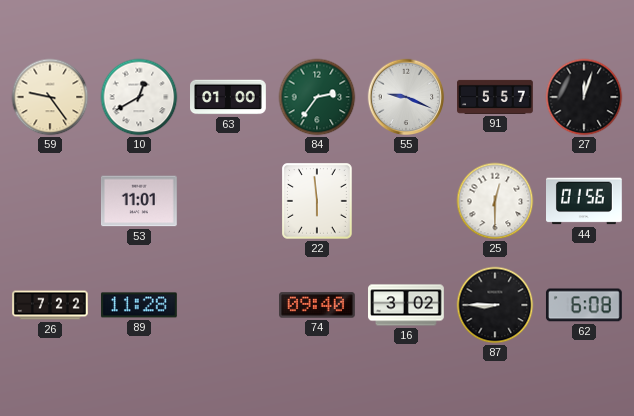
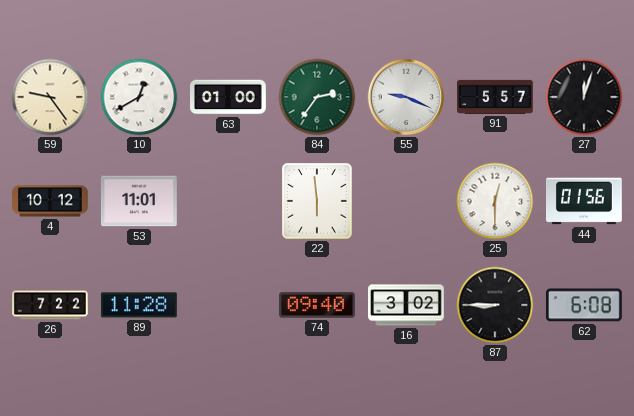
4: none -> 10:12 (50, 201)
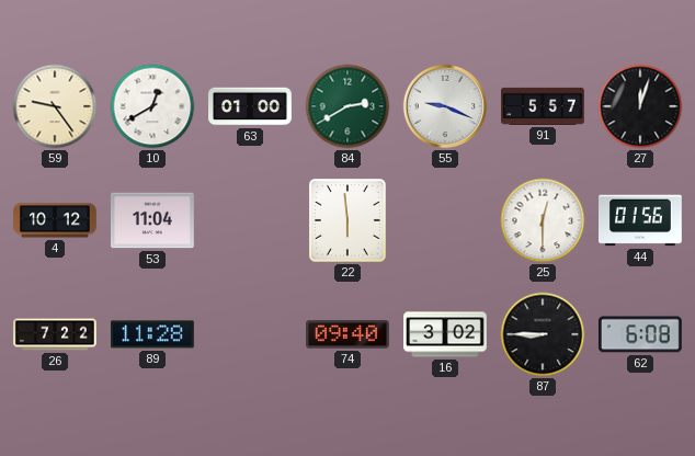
84: 2:36 -> 2:40 (347, 106)
53: 11:01 -> 11:04 (153, 220)
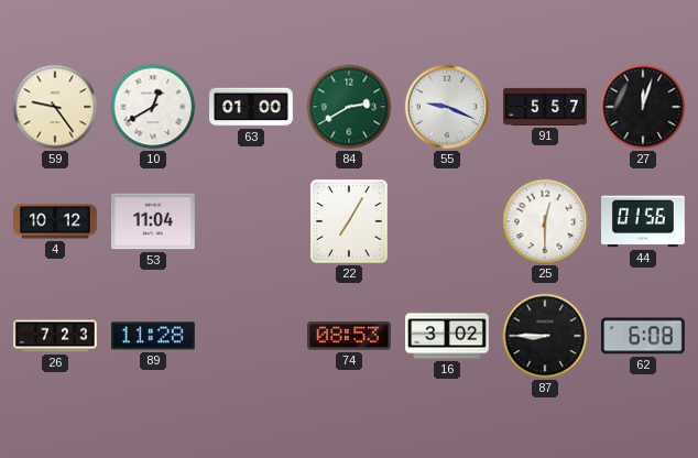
22: 5:59 -> 7:05 (350, 222)
26: 7:22 -> 7:23 (55, 336)
74: 09:40 -> 08:53 (350, 336)
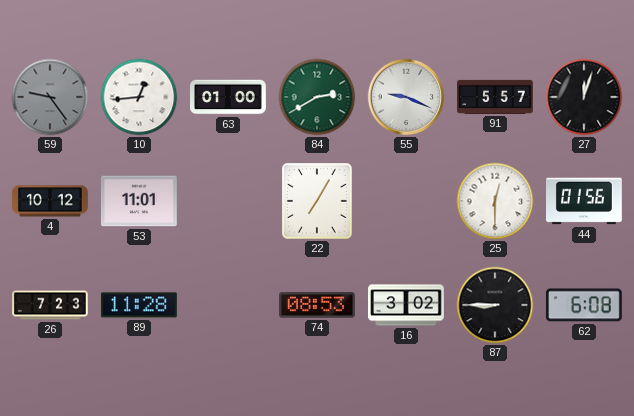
59 dial: cream -> grey (50, 97)
10: 12:40 -> 12:44 (139, 97)
53: 11:04 -> 11:01 (140, 201)
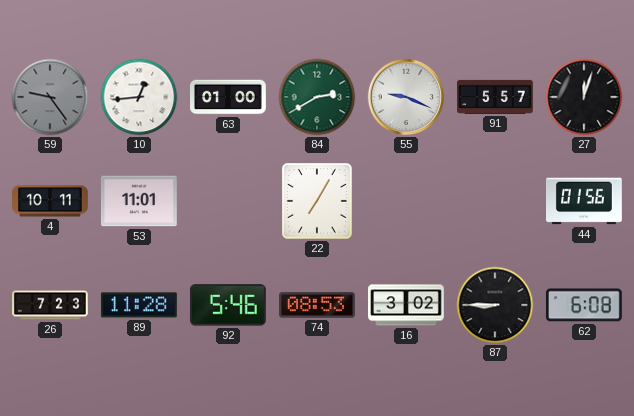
4: 10:12 -> 10:11 (50, 201)
25: 12:30 -> none (495, 201)
92: none -> 5:46 (228, 305)
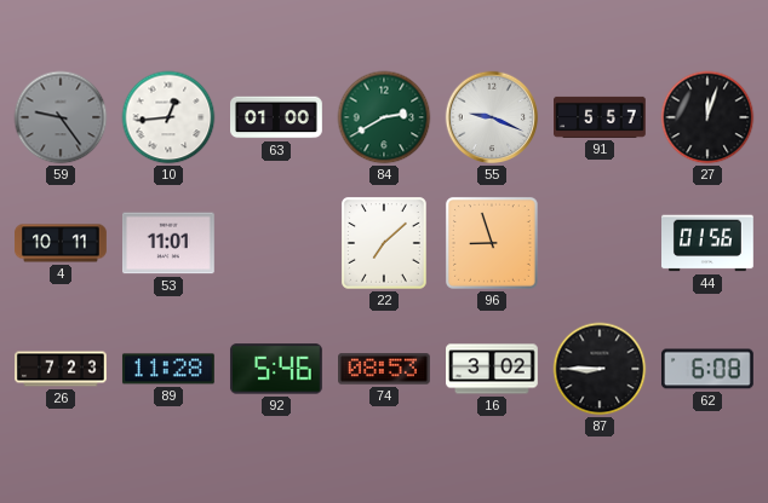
22: 7:05 -> 7:08 (385, 244)
96: none -> 8:57 (492, 243)
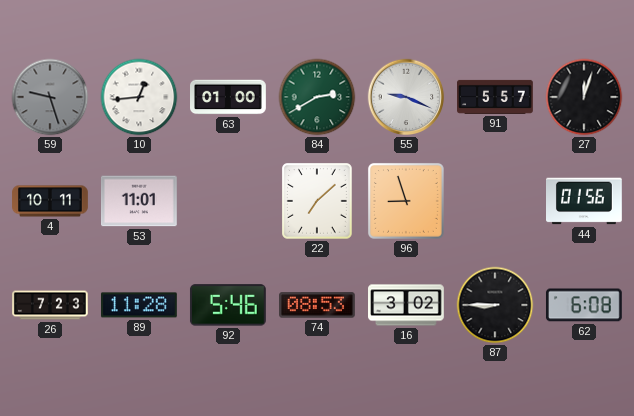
59: 9:24 -> 9:27 (50, 97)
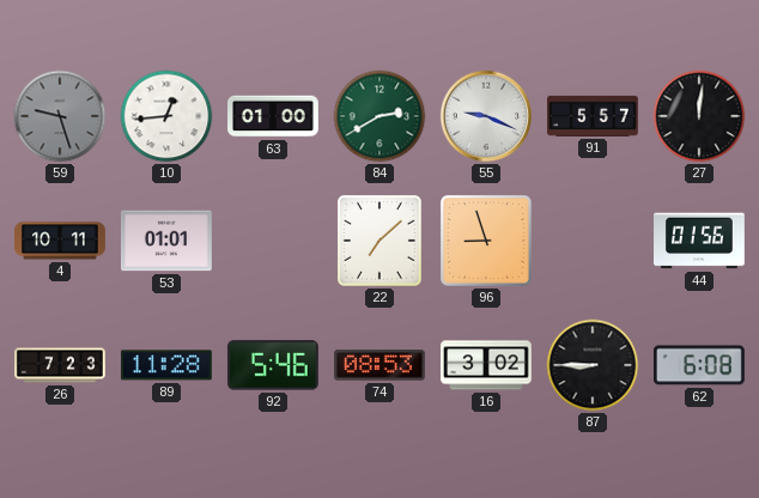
27: 12:03 -> 12:01 (699, 116)
53: 11:01 -> 01:01 (168, 241)
